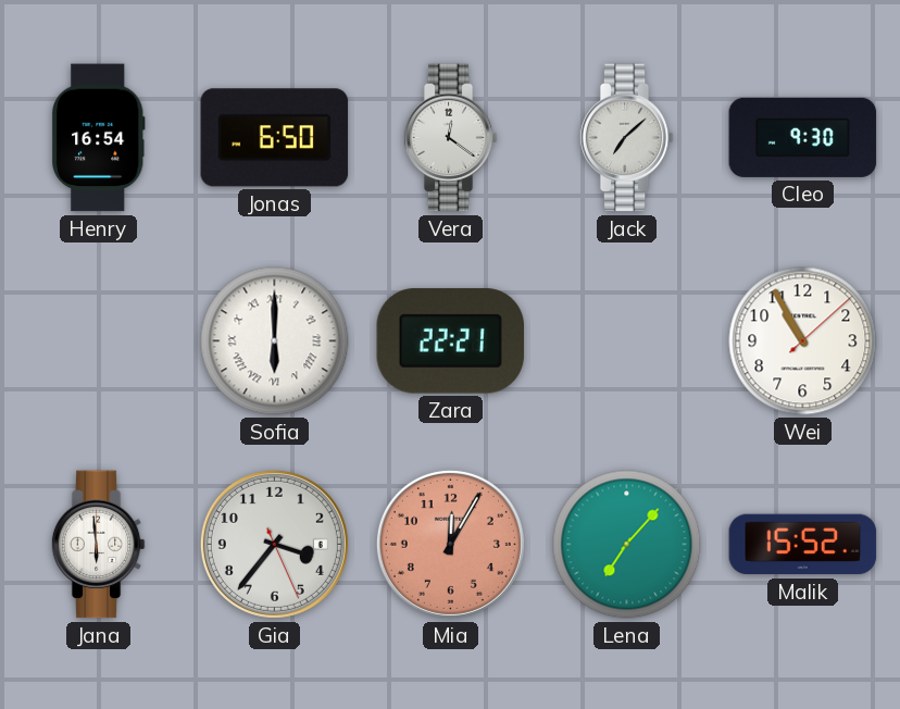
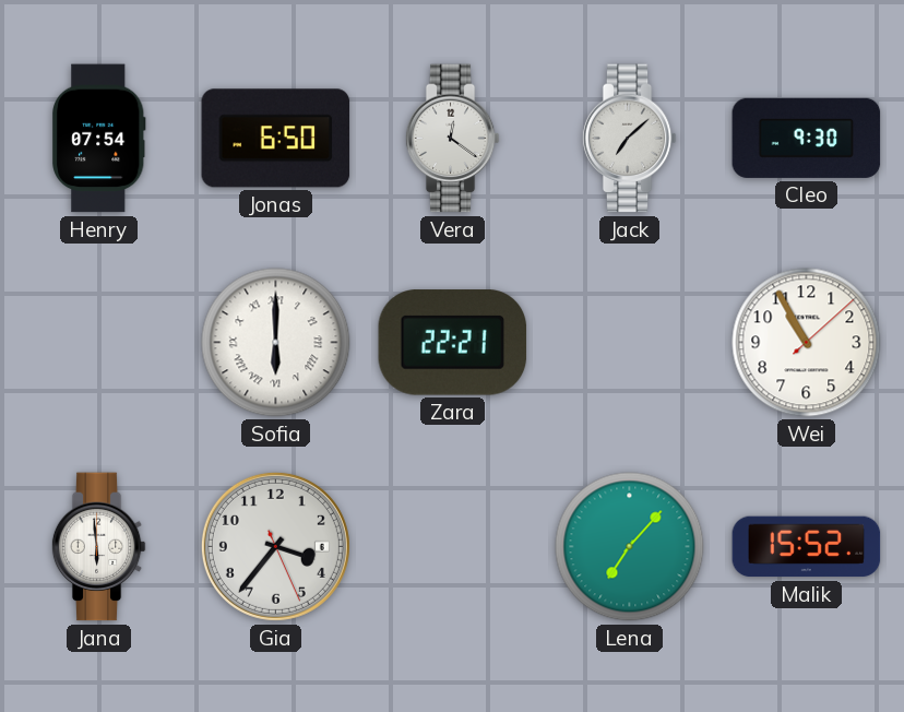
Henry: 16:54 -> 07:54 (99, 139)
Mia: 12:05 -> none (450, 544)
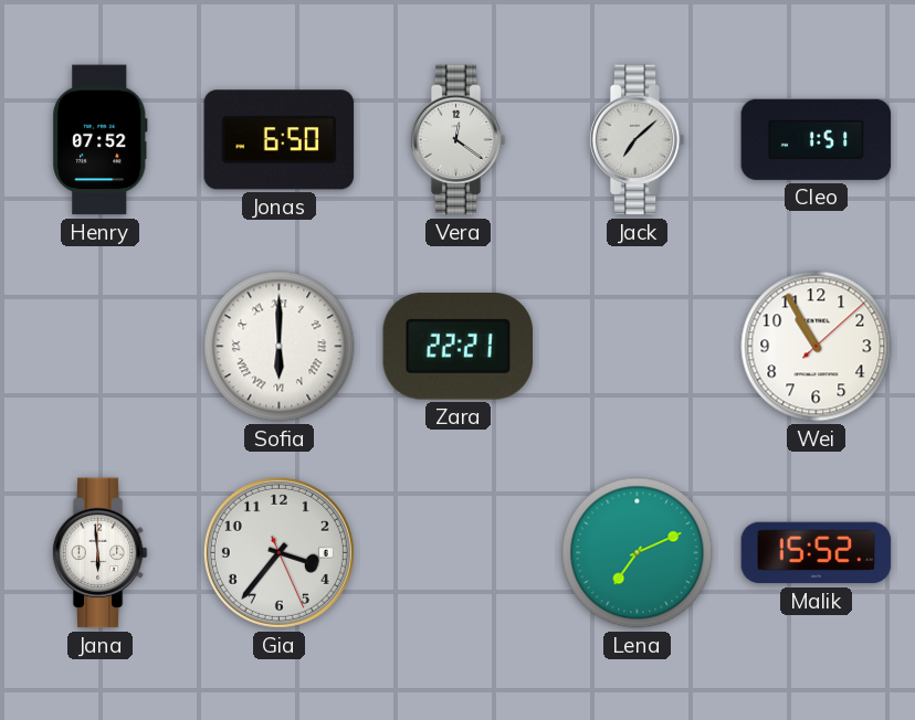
Henry: 07:54 -> 07:52 (101, 140)
Cleo: 9:30 -> 1:51 (817, 139)
Lena: 7:07 -> 7:11 (638, 553)
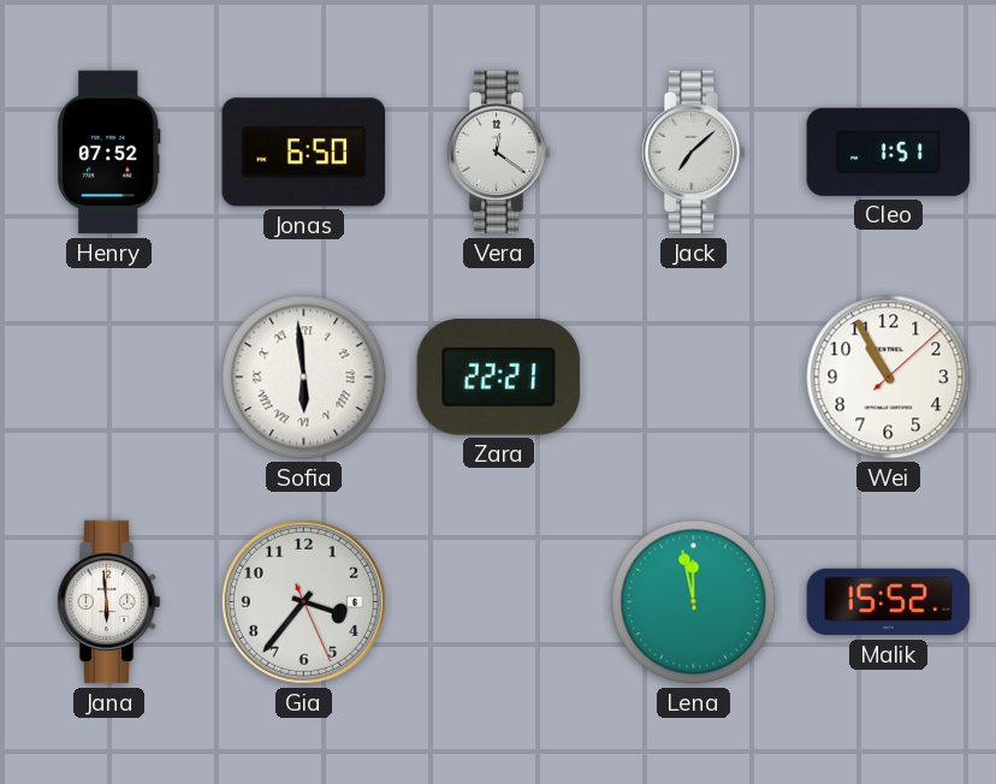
Sofia: 6:00 -> 5:59 (304, 378)
Lena: 7:11 -> 11:58 (694, 602)
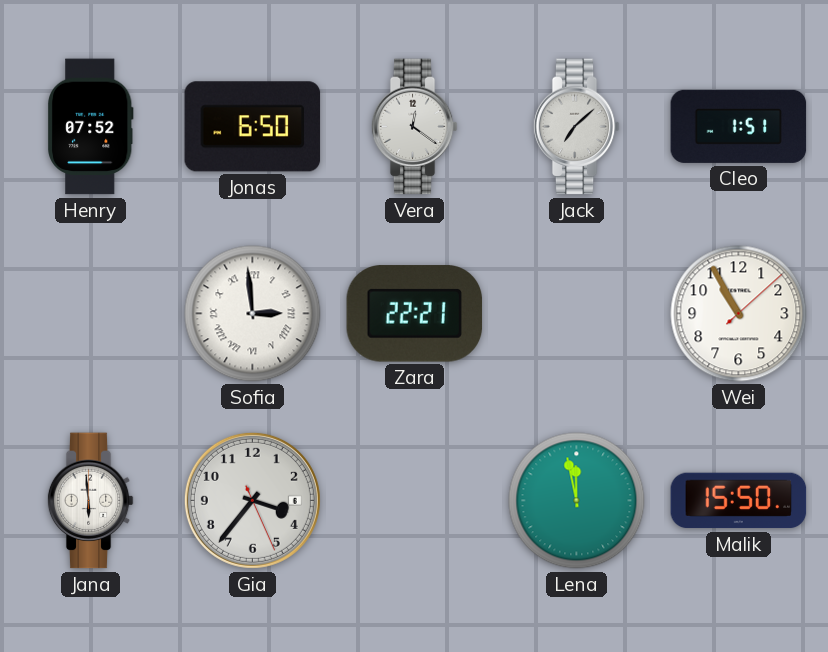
Sofia: 5:59 -> 2:59 (253, 314)
Malik: 15:52 -> 15:50 (739, 501)
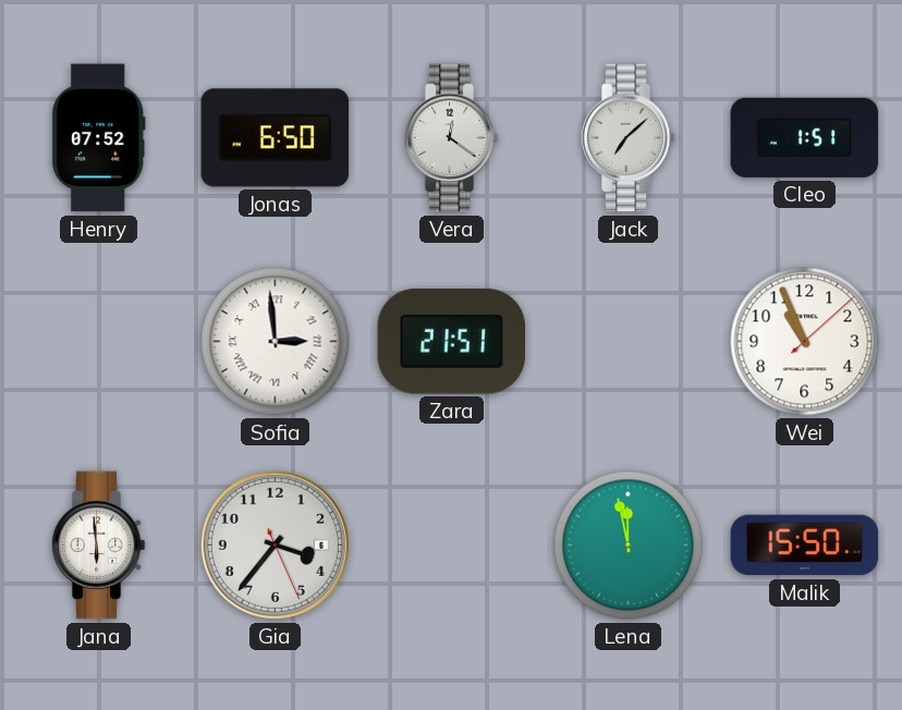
Zara: 22:21 -> 21:51 (452, 342)
Wei: 10:55 -> 10:56 (805, 342)
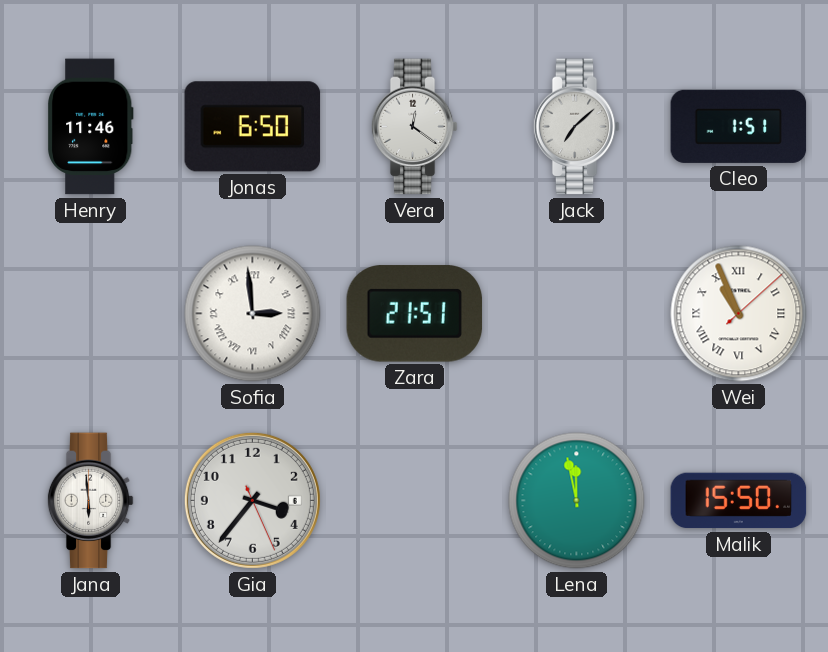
Henry: 07:52 -> 11:46 (91, 127)
Wei numerals: Arabic -> Roman (739, 314)
